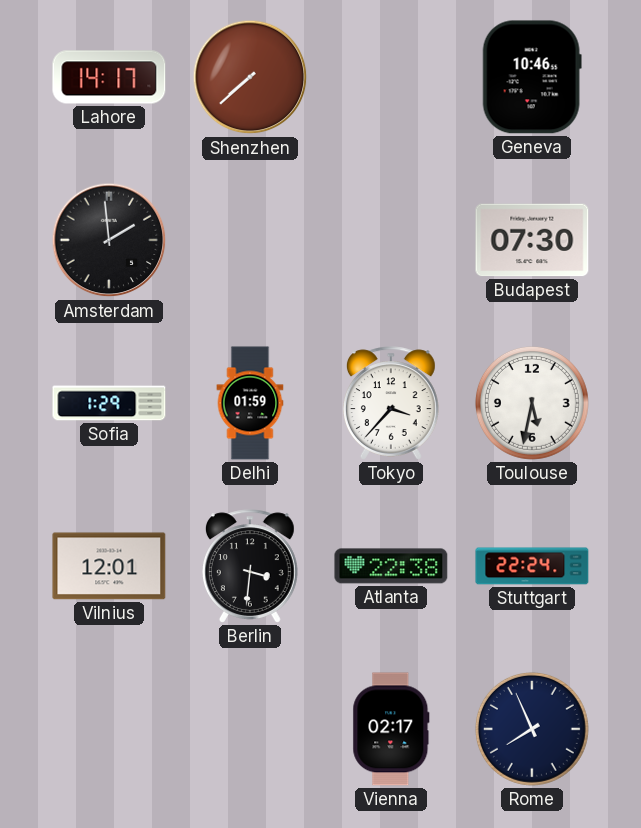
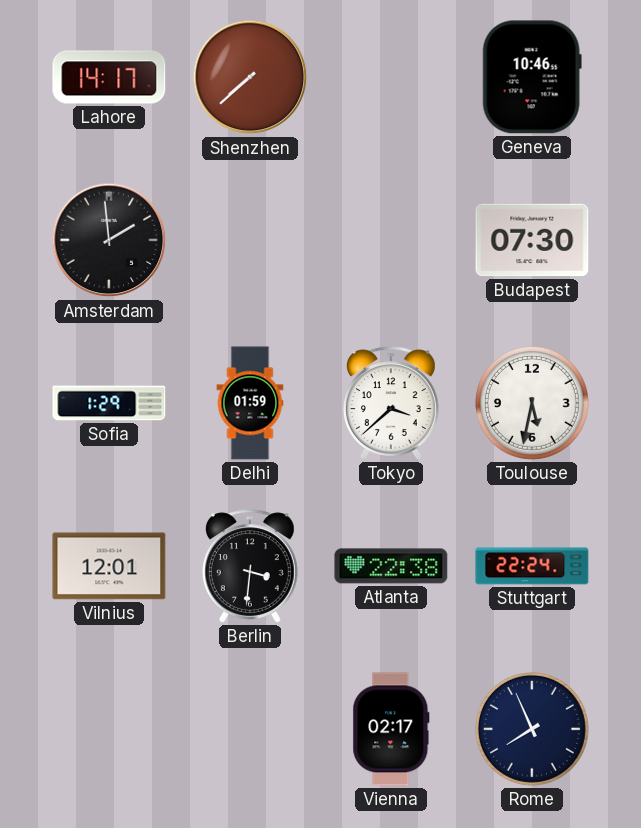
Tokyo: 3:37 -> 3:38 (391, 403)
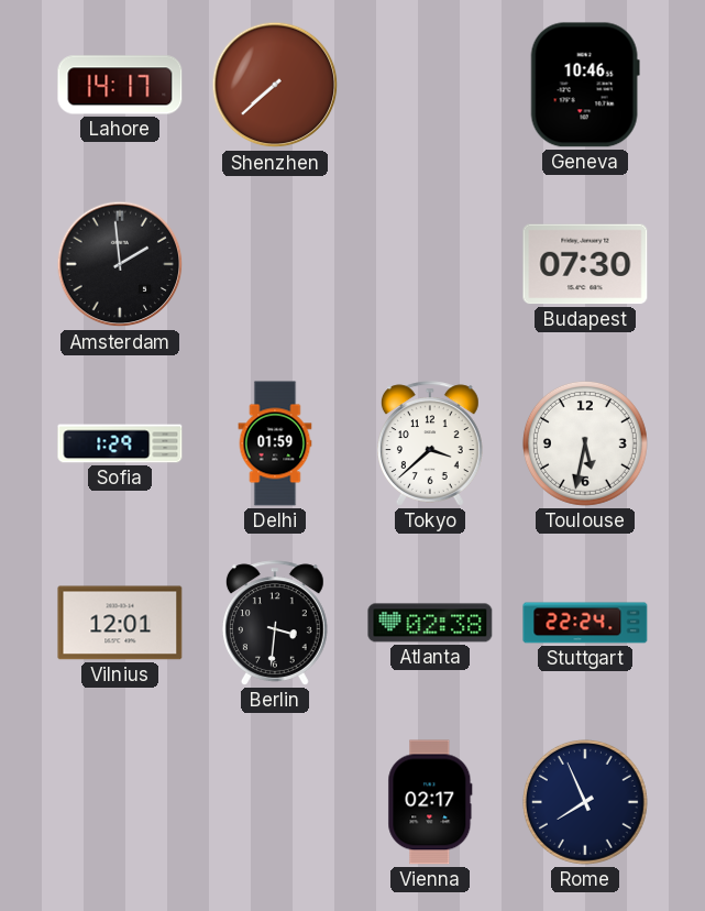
Atlanta: 22:38 -> 02:38 (430, 623)
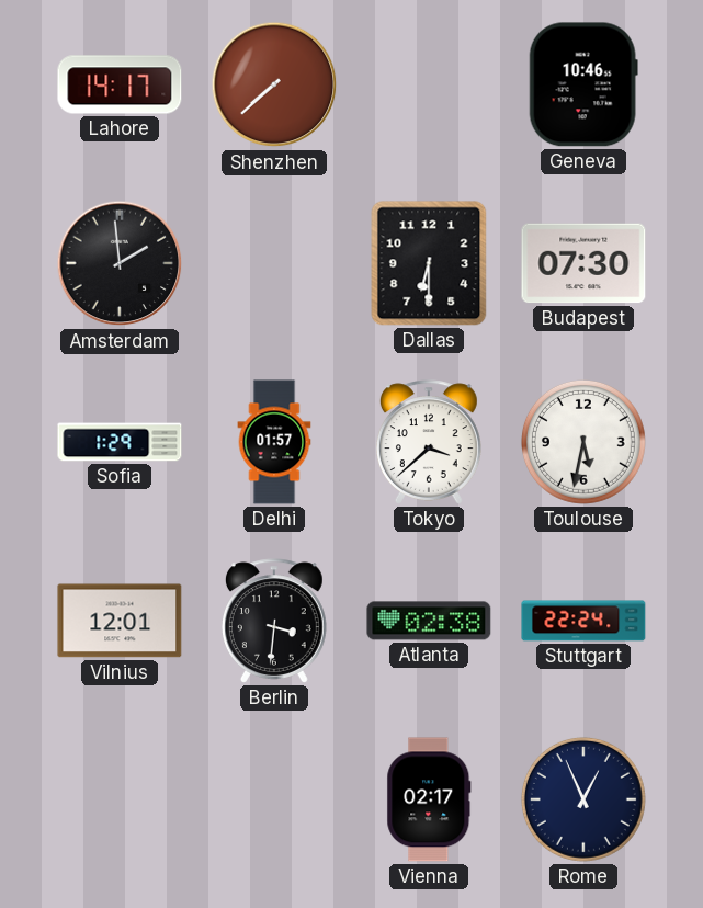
Dallas: none -> 6:30 (429, 263)
Delhi: 01:59 -> 01:57 (274, 442)
Rome: 7:56 -> 12:56 (583, 799)
